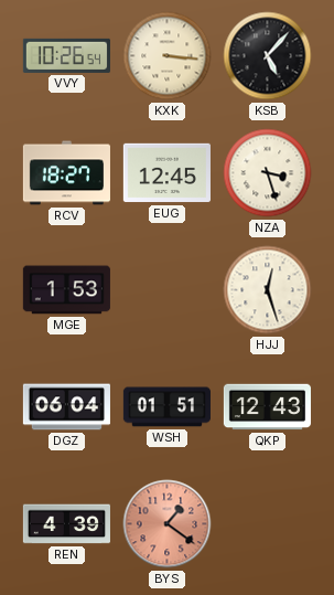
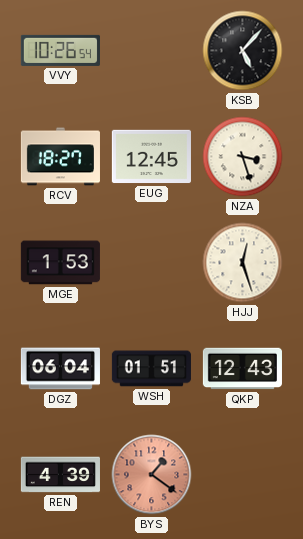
KXK: 3:16 -> none (168, 56)
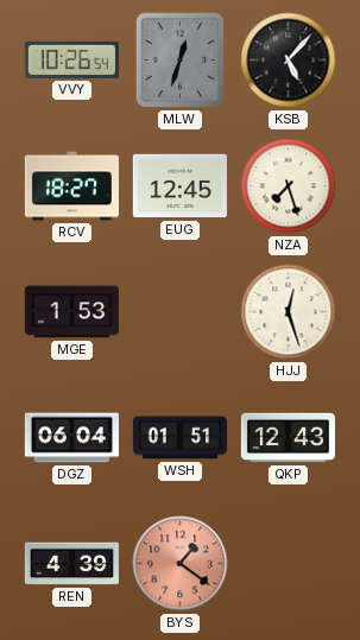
MLW: none -> 12:33 (181, 61)
NZA: 3:27 -> 7:27 (289, 186)
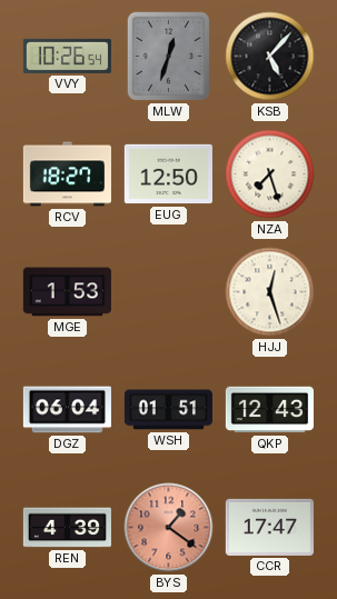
EUG: 12:45 -> 12:50 (168, 174)
CCR: none -> 17:47 (269, 527)
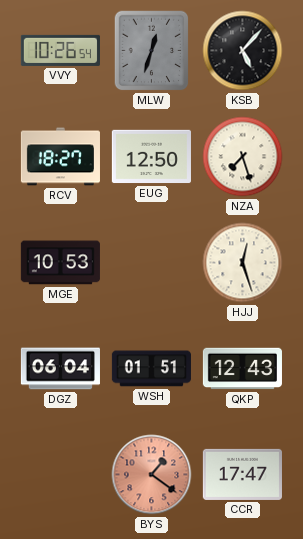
MGE: 1:53 -> 10:53 (60, 263)
REN: 4:39 -> none (67, 528)
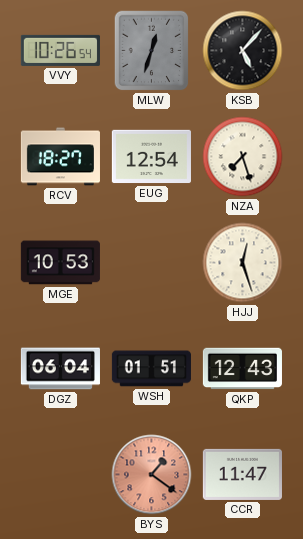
EUG: 12:50 -> 12:54 (151, 157)
CCR: 17:47 -> 11:47 (242, 474)
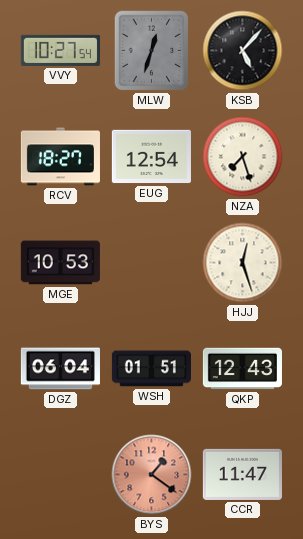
VVY: 10:26 -> 10:27 (60, 50)
